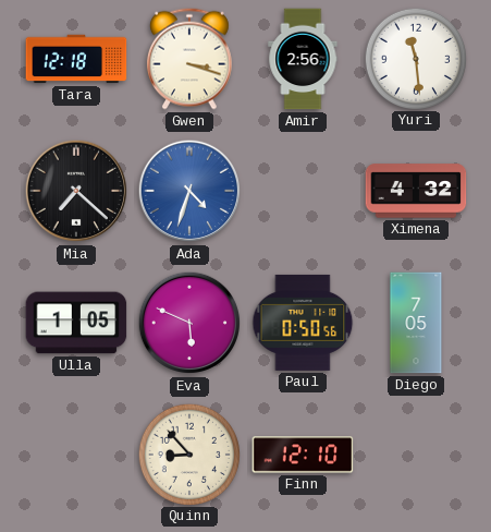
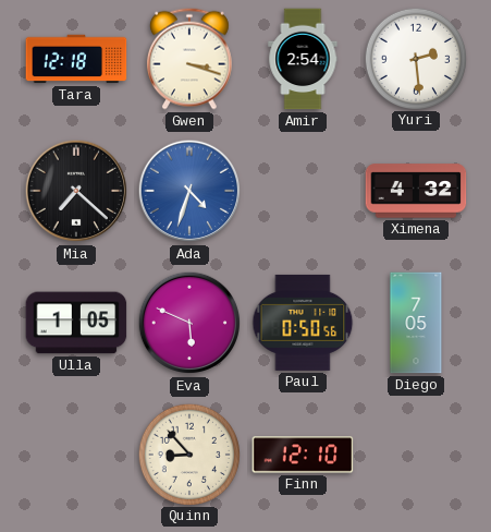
Amir: 2:56 -> 2:54 (303, 59)
Yuri: 11:29 -> 2:29 (415, 58)
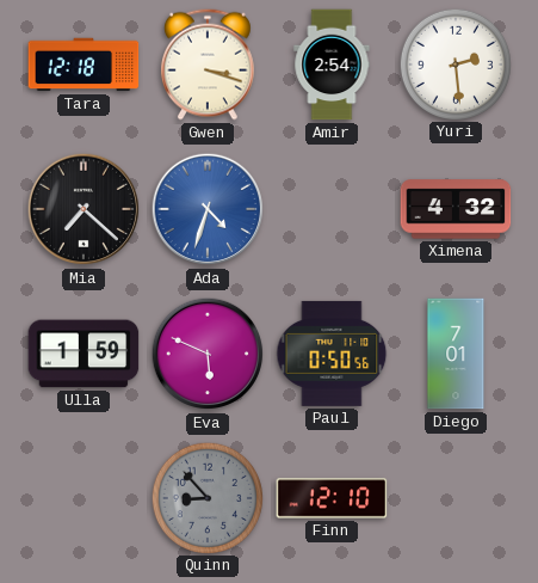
Ulla: 1:05 -> 1:59 (84, 354)
Diego: 7:05 -> 7:01 (456, 354)
Quinn dial: cream -> grey (206, 497)
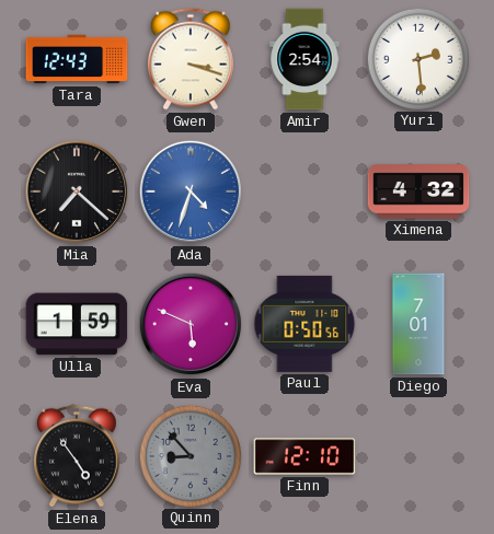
Tara: 12:18 -> 12:43 (77, 59)
Elena: none -> 4:54 (77, 456)
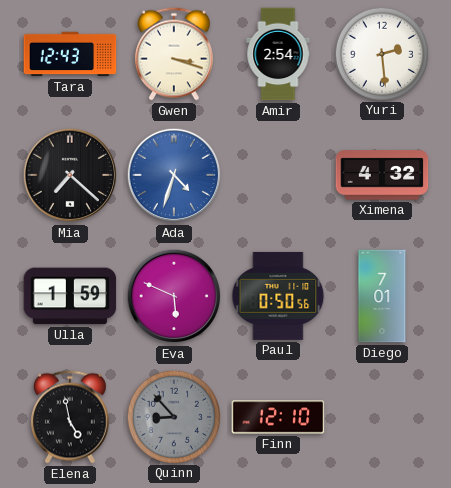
Elena: 4:54 -> 4:58 (70, 417)
